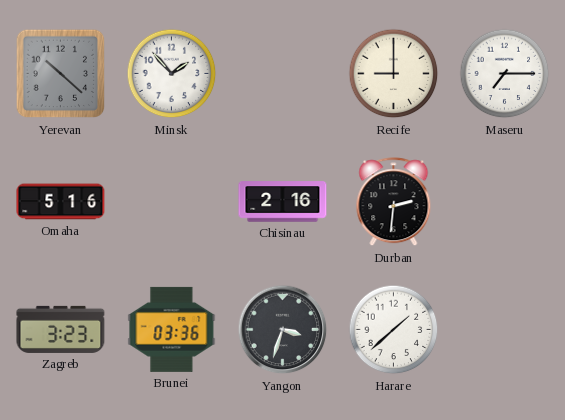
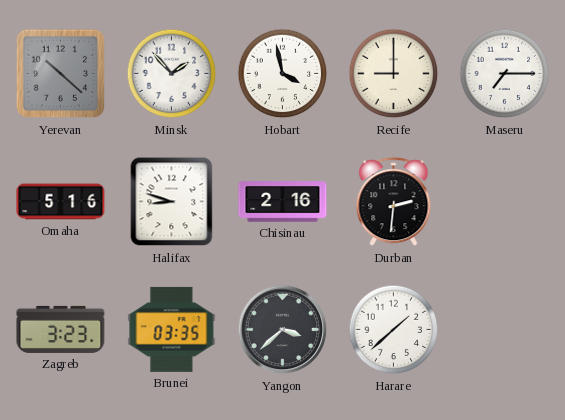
Hobart: none -> 3:58 (283, 74)
Halifax: none -> 8:48 (172, 202)
Brunei: 03:36 -> 03:35 (172, 329)
Yangon: 3:33 -> 3:38 (283, 330)
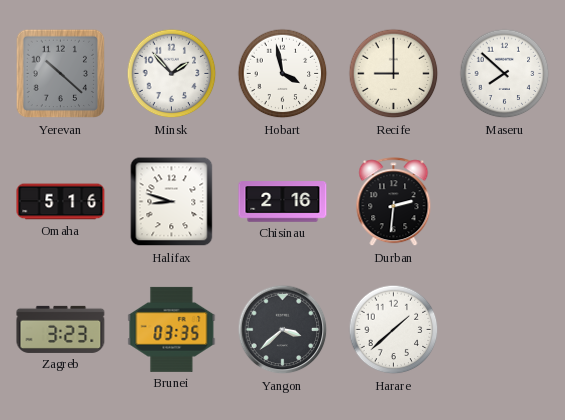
Maseru: 7:15 -> 7:52 (505, 74)
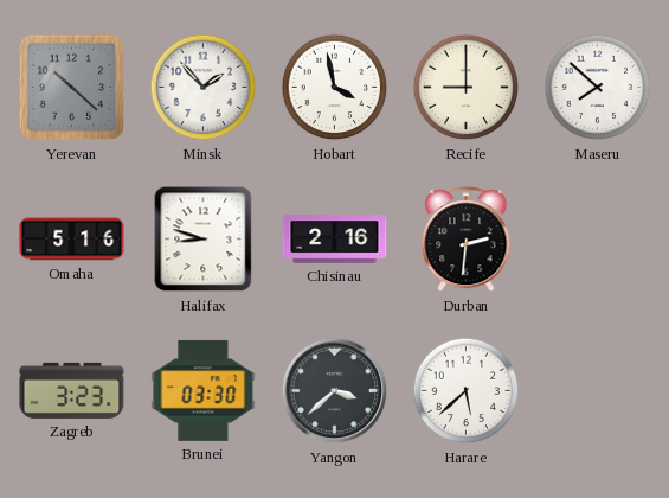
Brunei: 03:35 -> 03:30 (204, 390)
Harare: 1:38 -> 5:38 (467, 391)
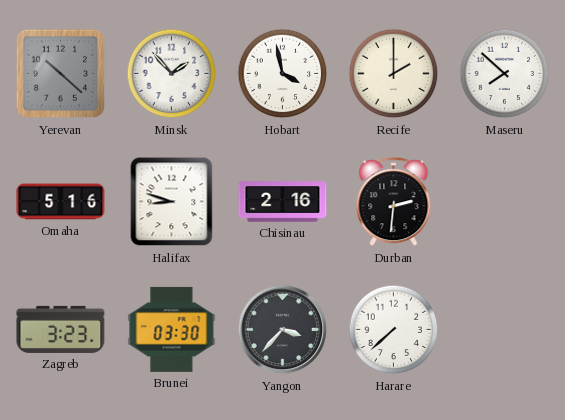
Recife: 9:00 -> 2:00 (394, 74)
Yangon: 3:38 -> 3:37 (283, 330)
Harare: 5:38 -> 7:38 (394, 330)
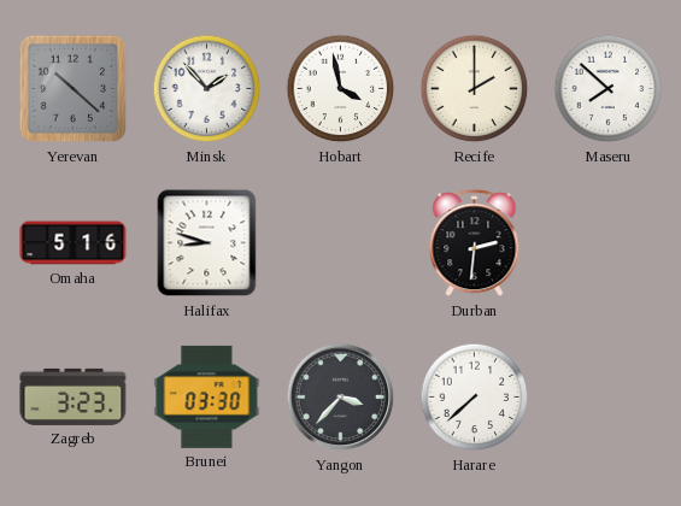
Chisinau: 2:16 -> none (283, 202)
